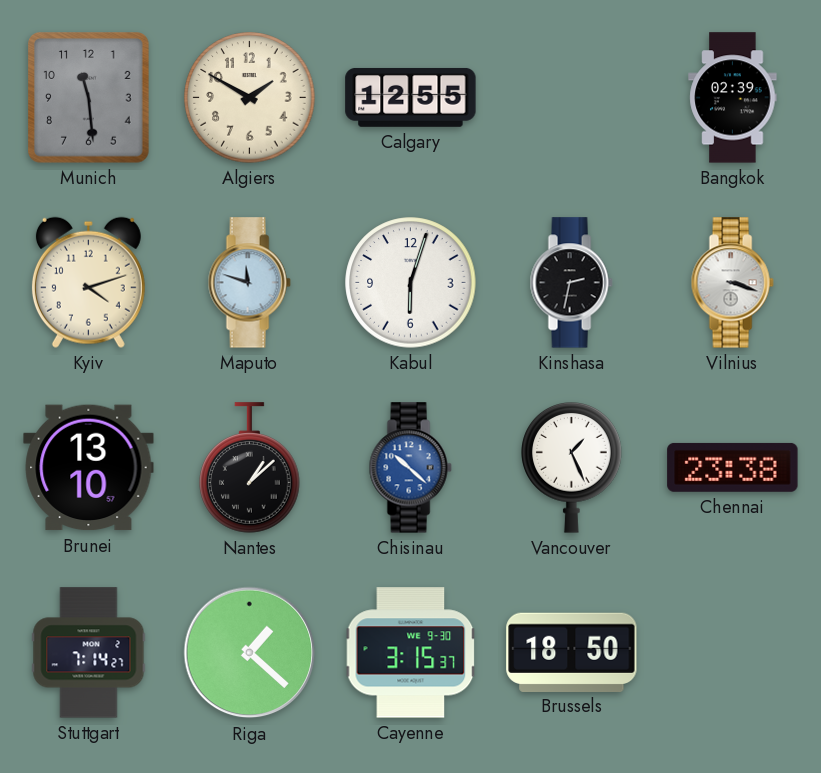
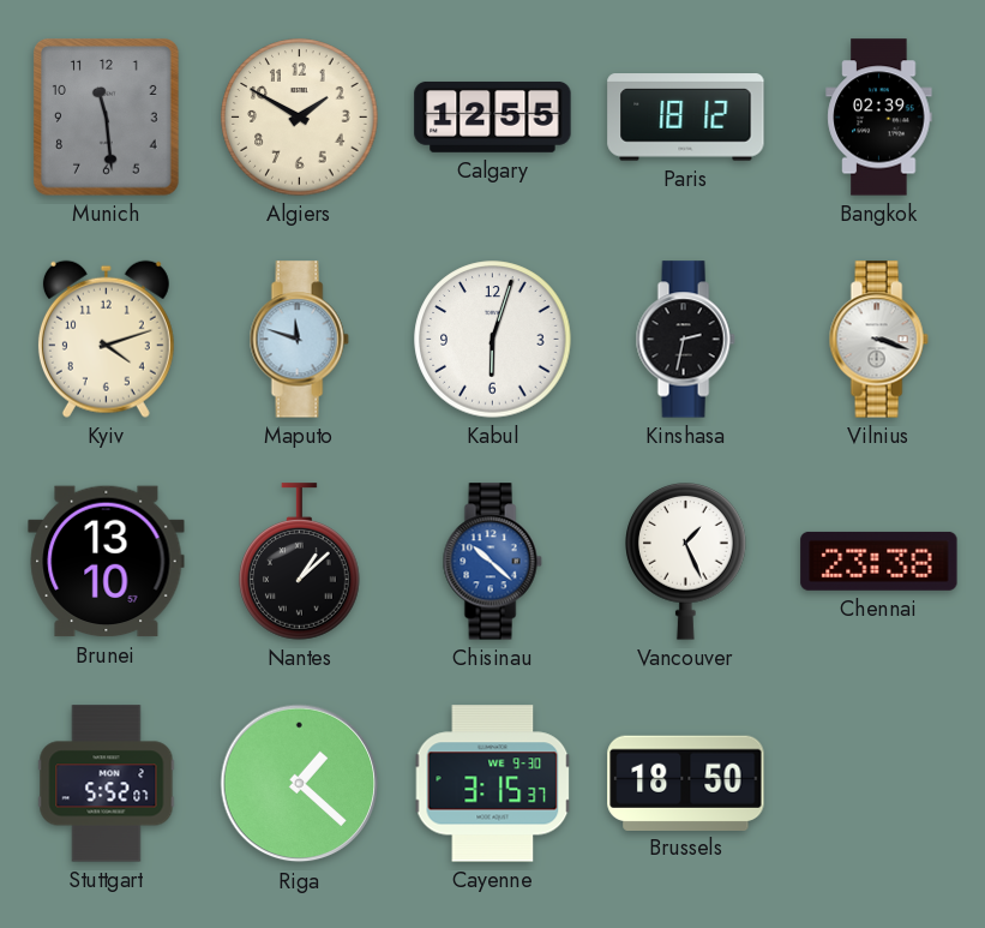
Paris: none -> 18:12 (686, 118)
Stuttgart: 7:14 -> 5:52 (107, 784)
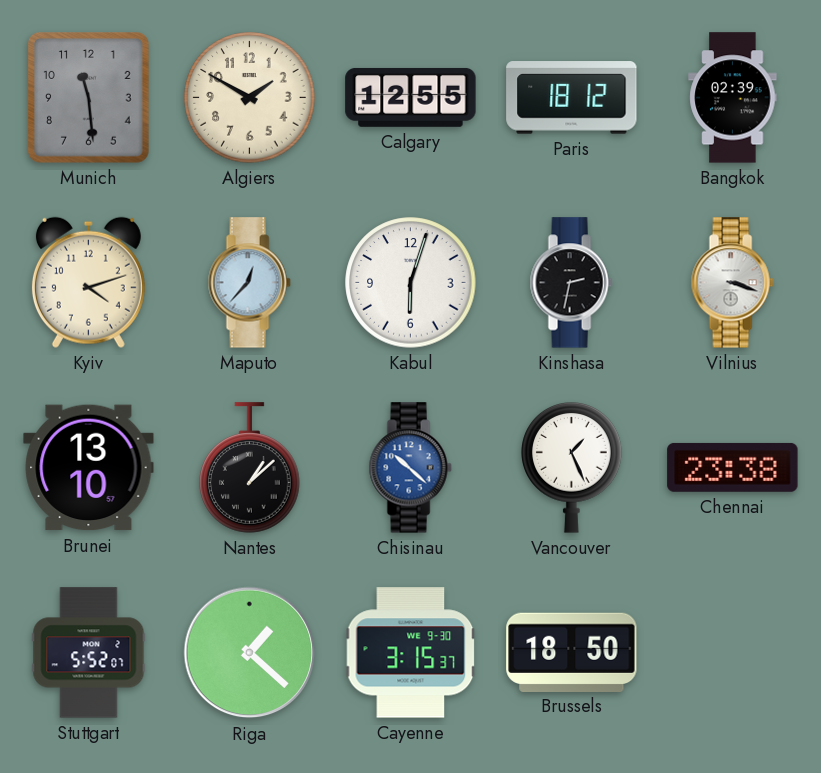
Maputo: 11:48 -> 12:37 (249, 283)
